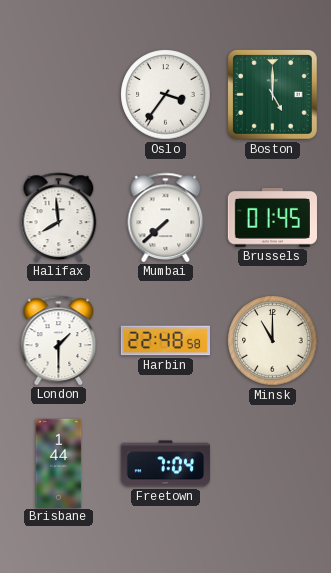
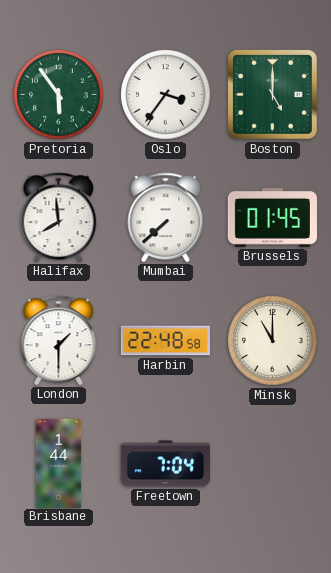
Pretoria: none -> 5:54 (59, 95)
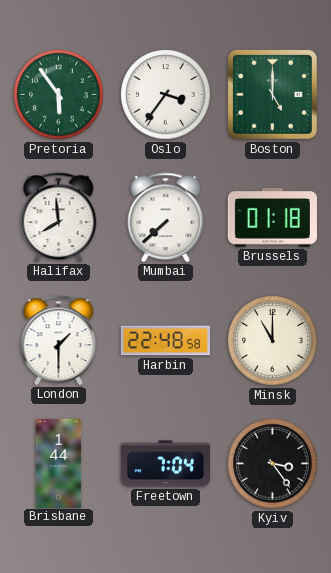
Brussels: 01:45 -> 01:18 (272, 217)
Kyiv: none -> 3:24 (273, 464)
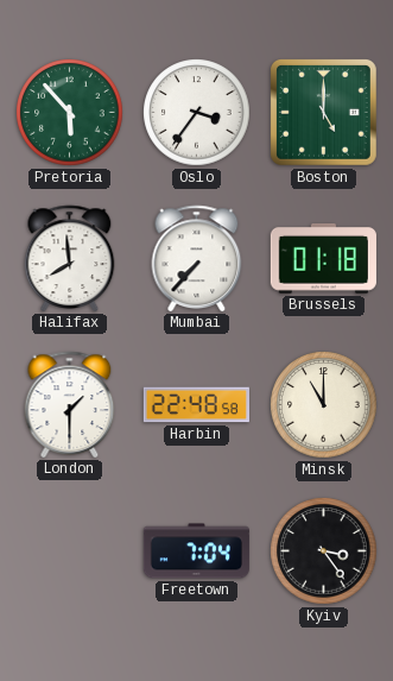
Pretoria: 5:54 -> 5:53 (70, 113)
Mumbai: 7:38 -> 7:37 (197, 258)
Brisbane: 1:44 -> none (59, 463)
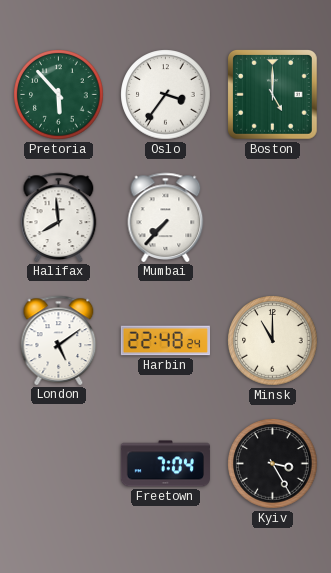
Brussels: 01:18 -> none (323, 258)
London: 1:30 -> 5:09 (59, 340)
Harbin: 22:48:58 -> 22:48:24 (165, 341)
Kyiv: 3:24 -> 3:25 (273, 464)
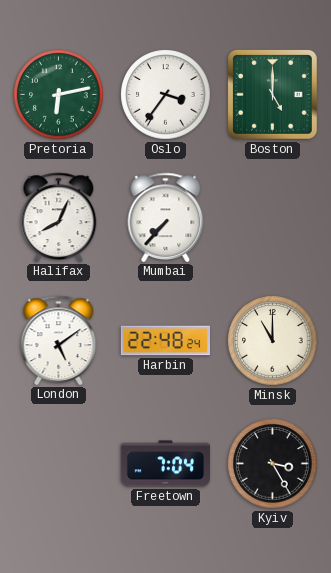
Pretoria: 5:53 -> 6:13 (59, 95)
Halifax: 7:59 -> 8:04 (59, 217)
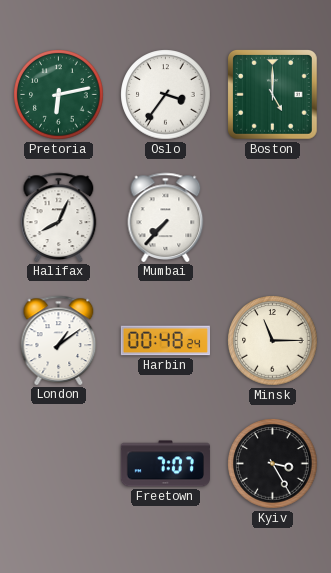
London: 5:09 -> 1:09 (59, 340)
Harbin: 22:48 -> 00:48 (165, 341)
Minsk: 11:00 -> 11:15 (273, 341)
Freetown: 7:04 -> 7:07 (165, 464)
